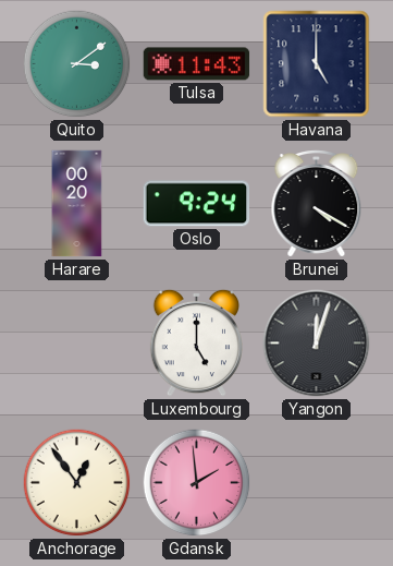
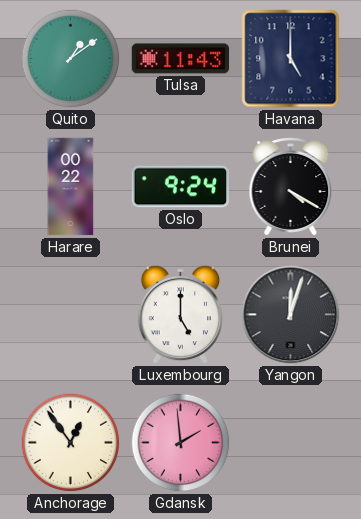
Quito: 3:09 -> 1:09 (71, 59)
Harare: 00:20 -> 00:22 (71, 187)
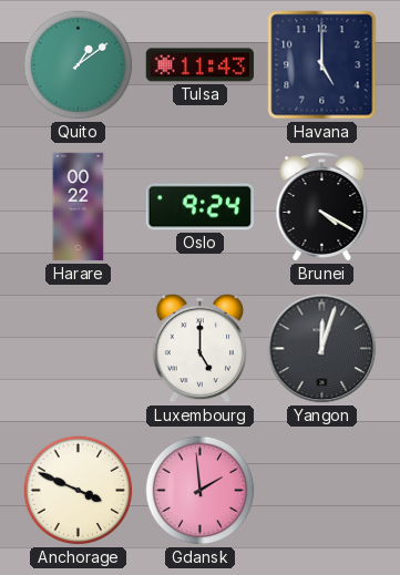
Anchorage: 12:54 -> 3:49 (79, 491)
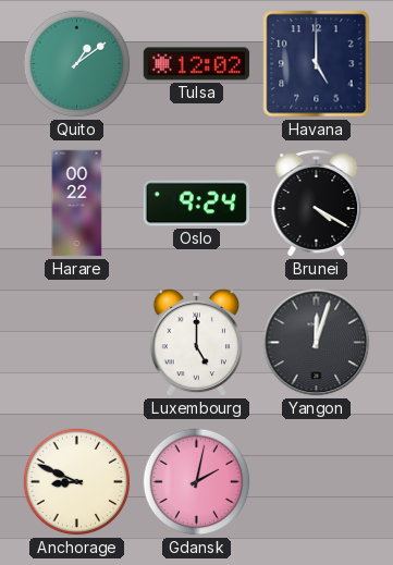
Tulsa: 11:43 -> 12:02 (197, 64)
Anchorage: 3:49 -> 8:49 (77, 482)
Gdansk: 1:59 -> 2:02 (197, 482)
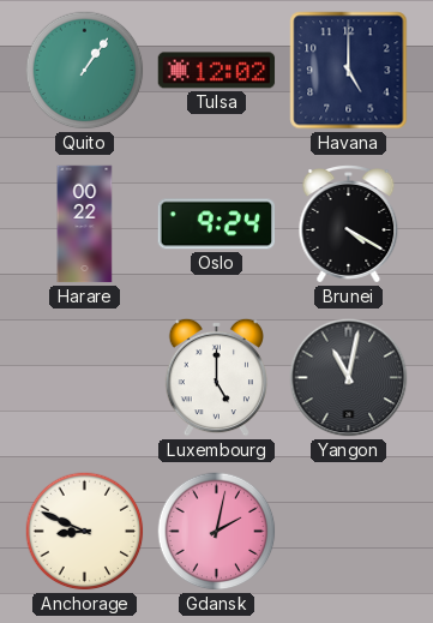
Quito: 1:09 -> 1:06 (85, 71)
Yangon: 12:03 -> 11:02 (349, 378)
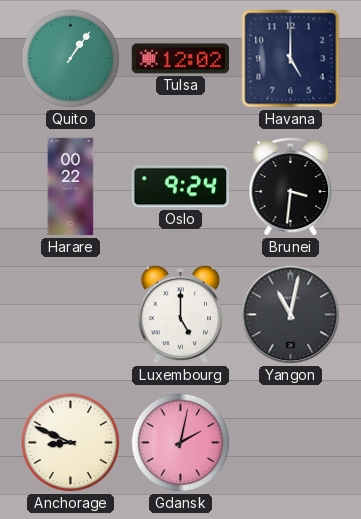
Brunei: 4:20 -> 3:31 (291, 187)
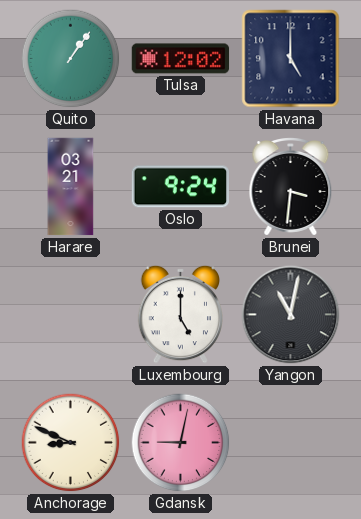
Harare: 00:22 -> 03:21 (71, 187)
Gdansk: 2:02 -> 9:02 (181, 443)
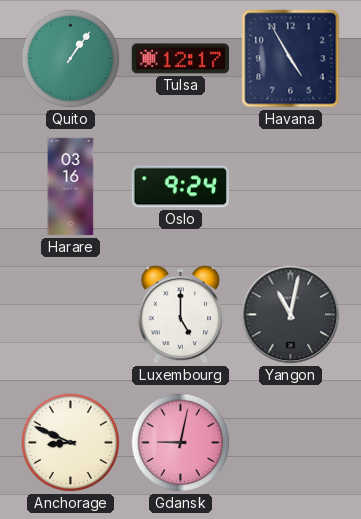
Tulsa: 12:02 -> 12:17 (181, 59)
Havana: 5:00 -> 4:55 (291, 59)
Harare: 03:21 -> 03:16 (71, 187)
Brunei: 3:31 -> none (291, 187)
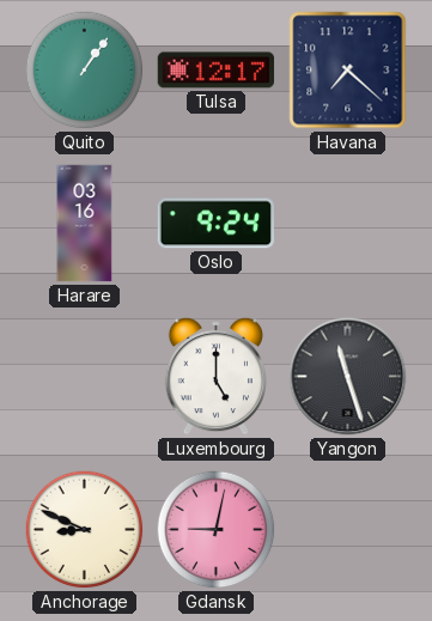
Havana: 4:55 -> 7:22 (348, 71)
Yangon: 11:02 -> 11:27 (348, 377)
